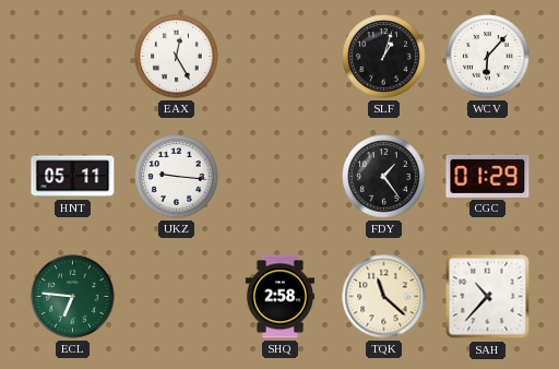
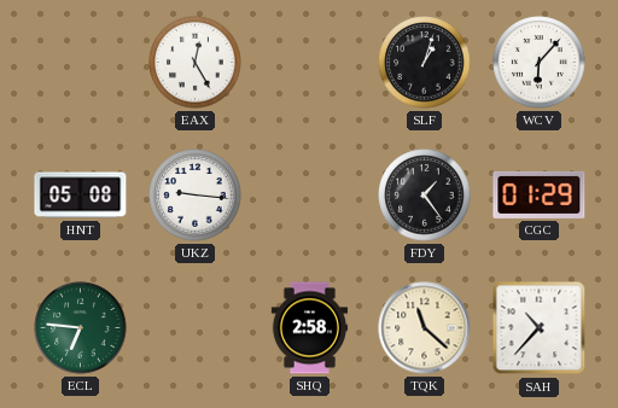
HNT: 05:11 -> 05:08 (81, 196)
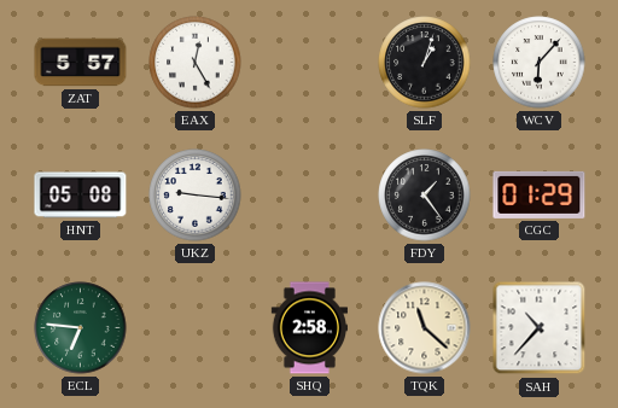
ZAT: none -> 5:57 (81, 63)
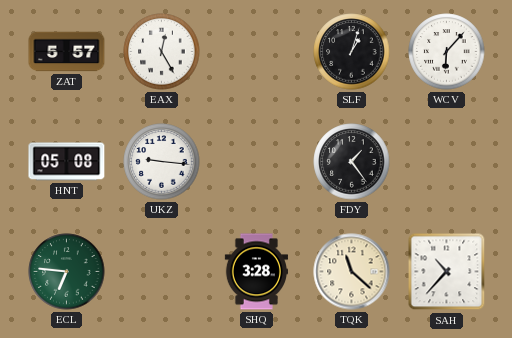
CGC: 01:29 -> none (540, 194)
SHQ: 2:58 -> 3:28 (256, 272)
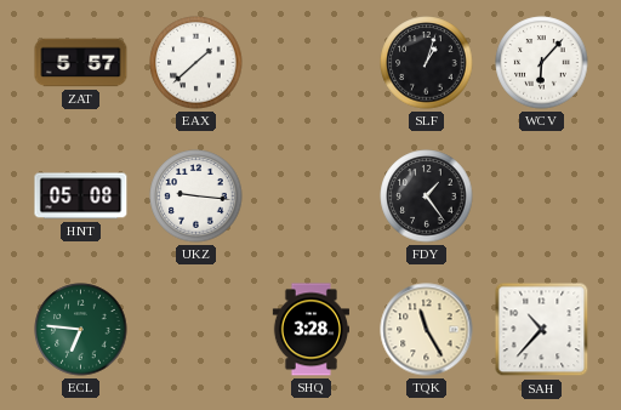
EAX: 12:25 -> 1:38 (196, 63)
TQK: 11:22 -> 11:25 (427, 330)
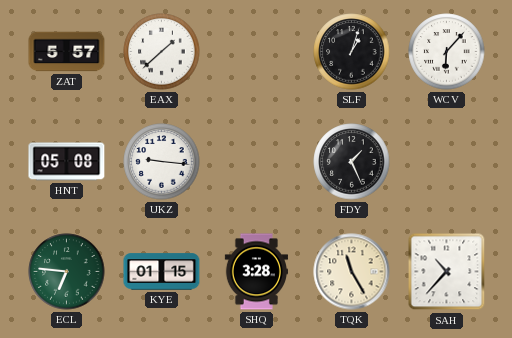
FDY: 1:24 -> 1:26 (352, 162)
KYE: none -> 01:15 (162, 272)
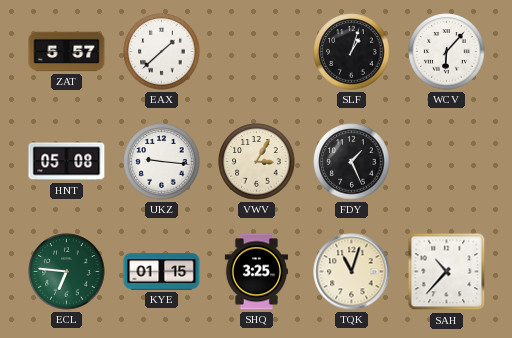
VWV: none -> 3:05 (257, 162)
SHQ: 3:28 -> 3:25 (256, 272)
TQK: 11:25 -> 11:03 (352, 272)
